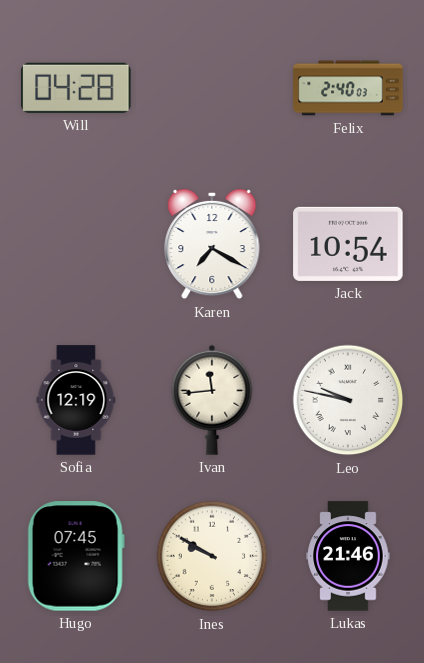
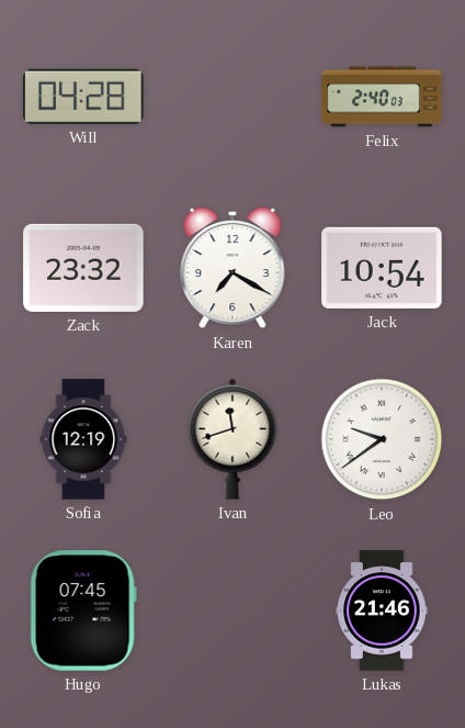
Zack: none -> 23:32 (83, 268)
Ivan: 11:44 -> 11:42 (232, 439)
Leo: 9:47 -> 9:39 (382, 439)
Ines: 9:50 -> none (212, 556)
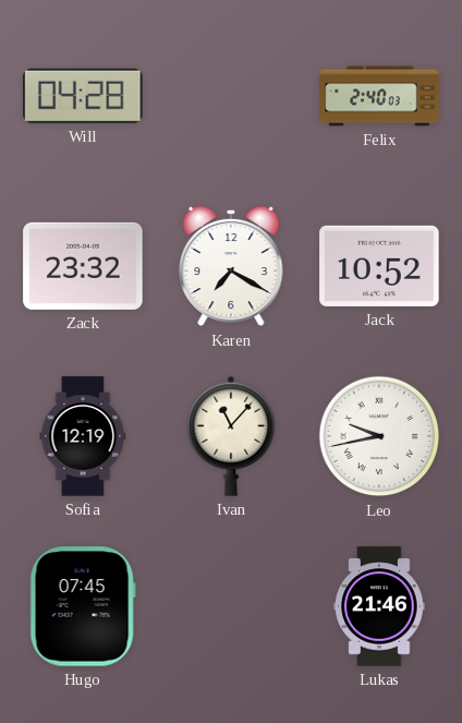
Jack: 10:54 -> 10:52 (379, 266)
Ivan: 11:42 -> 11:07 (231, 436)
Leo: 9:39 -> 9:43 (379, 436)
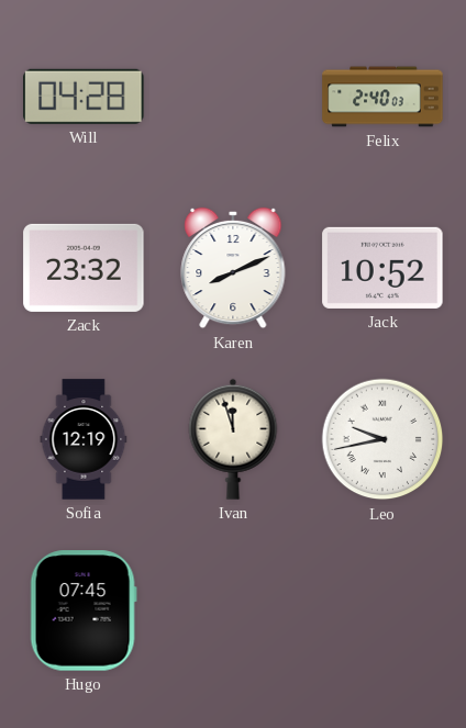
Karen: 7:20 -> 8:11 (233, 268)
Ivan: 11:07 -> 11:57 (233, 439)
Lukas: 21:46 -> none (379, 606)
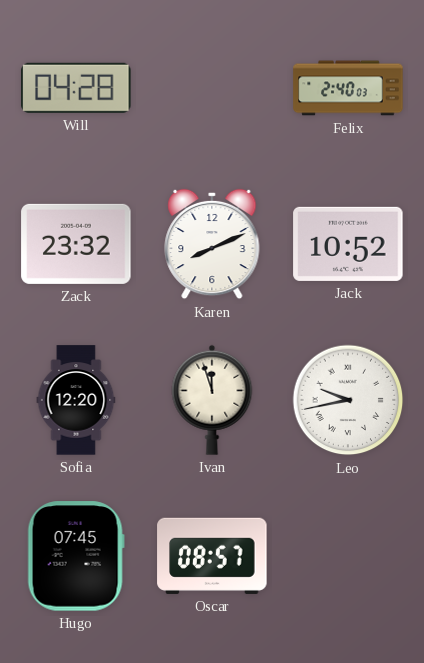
Sofia: 12:19 -> 12:20 (76, 400)
Oscar: none -> 08:57 (212, 556)
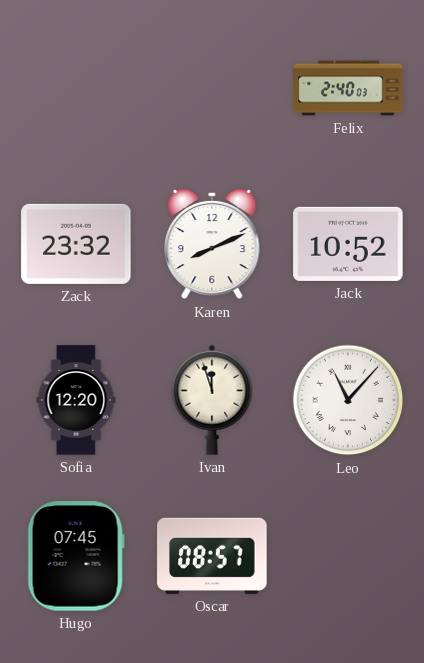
Will: 04:28 -> none (76, 88)
Leo: 9:43 -> 11:07 (348, 400)
